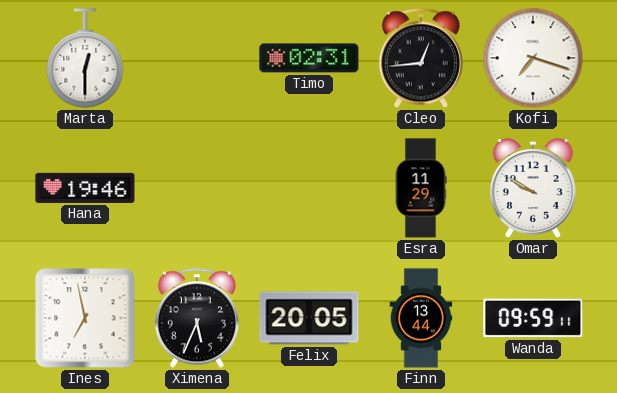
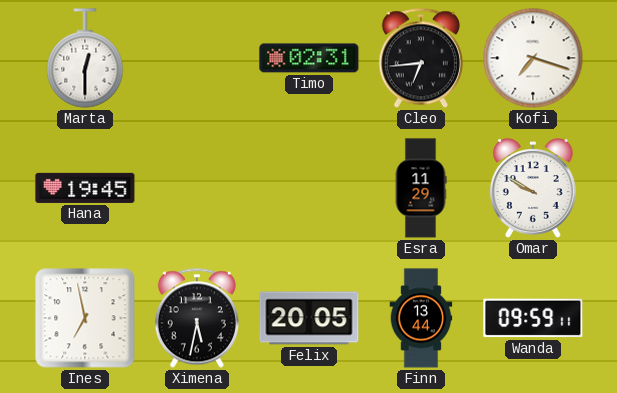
Cleo: 12:44 -> 6:44 (421, 58)
Hana: 19:46 -> 19:45 (85, 188)
Ximena: 5:34 -> 5:32 (197, 318)
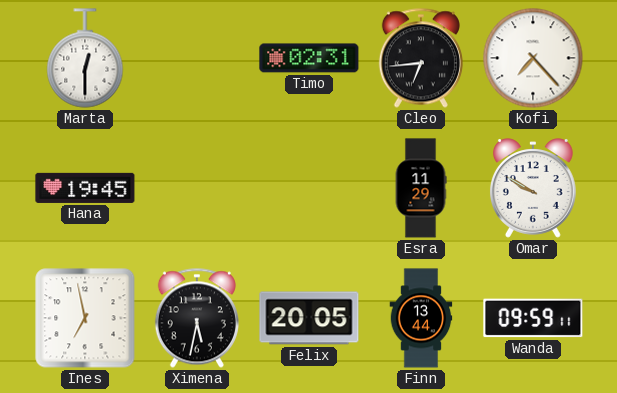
Kofi: 7:18 -> 7:23 (533, 58)
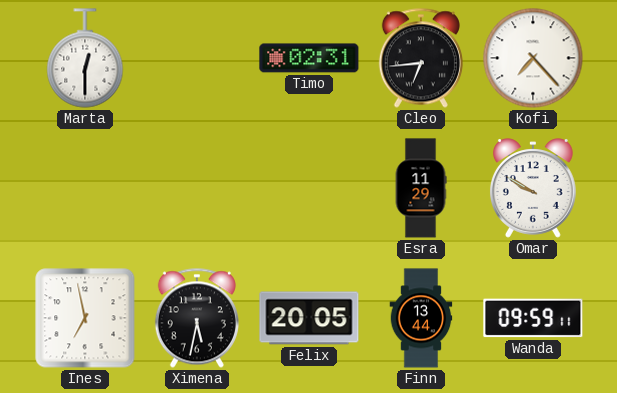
Hana: 19:45 -> none (85, 188)
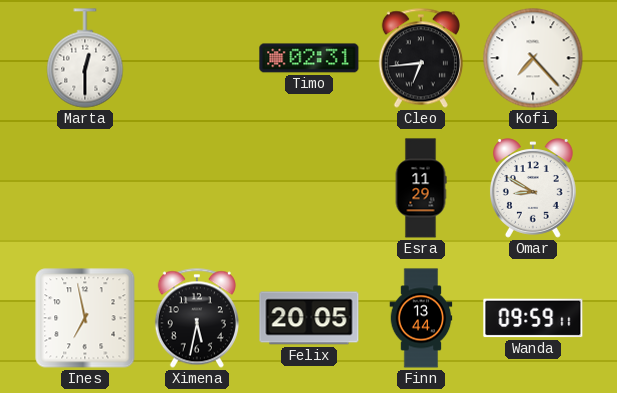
Omar: 9:50 -> 8:50 (533, 188)
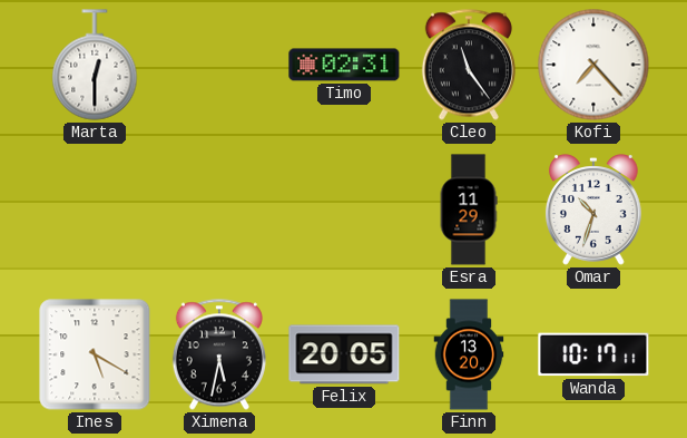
Cleo: 6:44 -> 11:24 (469, 65)
Omar: 8:50 -> 10:33 (593, 210)
Ines: 6:58 -> 5:20 (95, 354)
Finn: 13:44 -> 13:20 (469, 354)
Wanda: 09:59 -> 10:17 (593, 354)
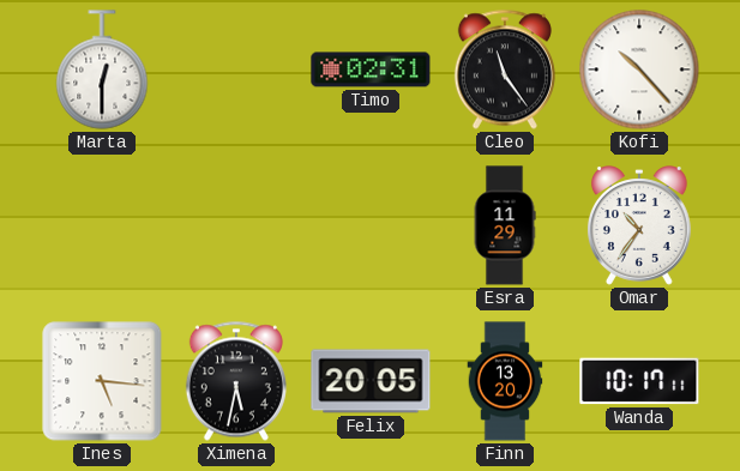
Kofi: 7:23 -> 10:23 (639, 70)
Omar: 10:33 -> 10:36 (639, 225)
Ines: 5:20 -> 5:16 (102, 381)
